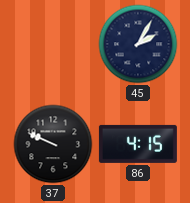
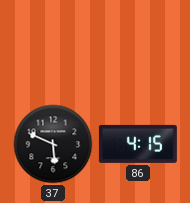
45: 2:05 -> none (138, 44)
37: 9:49 -> 5:49 (53, 144)
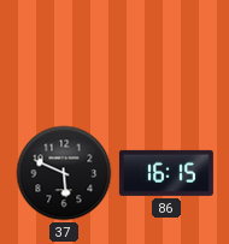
86: 4:15 -> 16:15 (166, 173)
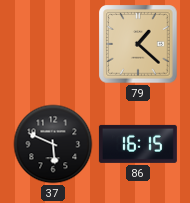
79: none -> 1:22 (138, 44)
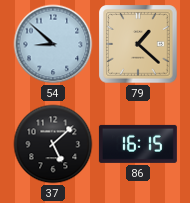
54: none -> 8:52 (53, 44)
37: 5:49 -> 5:08 (53, 144)
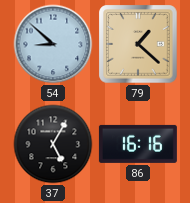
37: 5:08 -> 5:05 (53, 144)
86: 16:15 -> 16:16 (138, 144)
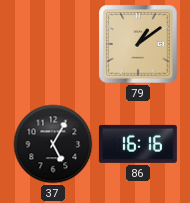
54: 8:52 -> none (53, 44)
79: 1:22 -> 1:09 (138, 44)
